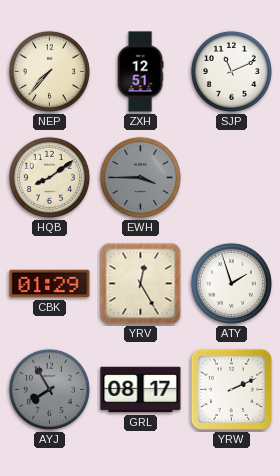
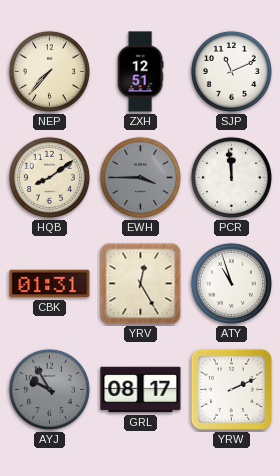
PCR: none -> 11:59 (231, 177)
CBK: 01:29 -> 01:31 (50, 284)
ATY: 1:57 -> 10:57 (231, 283)
AYJ: 7:55 -> 9:55 (49, 389)
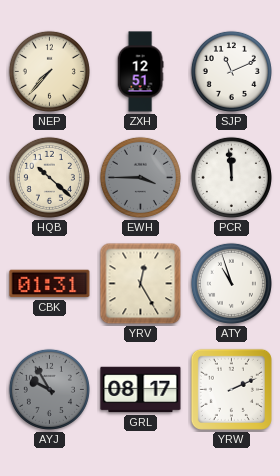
HQB: 8:09 -> 10:22 (49, 177)
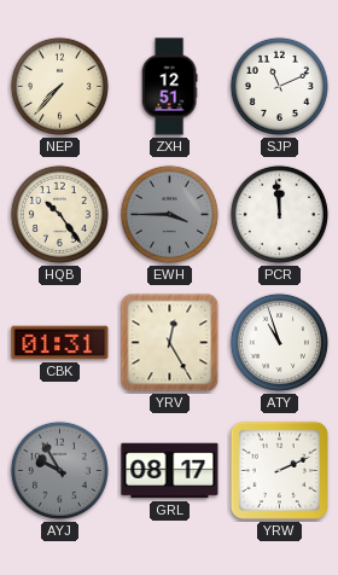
HQB: 10:22 -> 10:24 (59, 214)
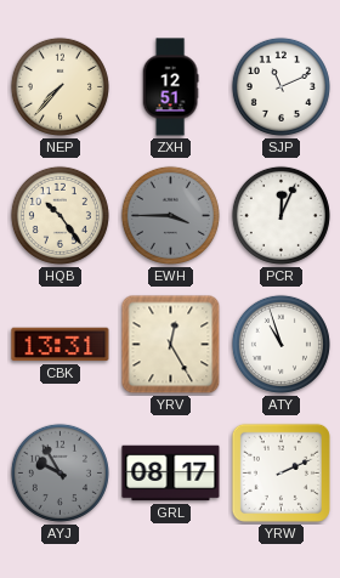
PCR: 11:59 -> 12:04 (280, 215)
CBK: 01:31 -> 13:31 (61, 345)
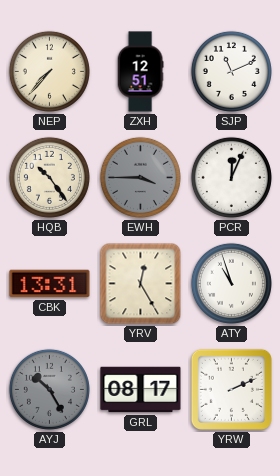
AYJ: 9:55 -> 10:25 (49, 389)
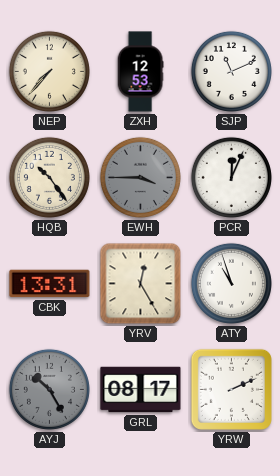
ZXH: 12:51 -> 12:53 (140, 72)
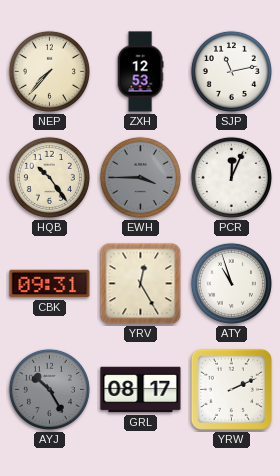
SJP: 11:11 -> 11:13 (231, 71)
CBK: 13:31 -> 09:31 (50, 284)
